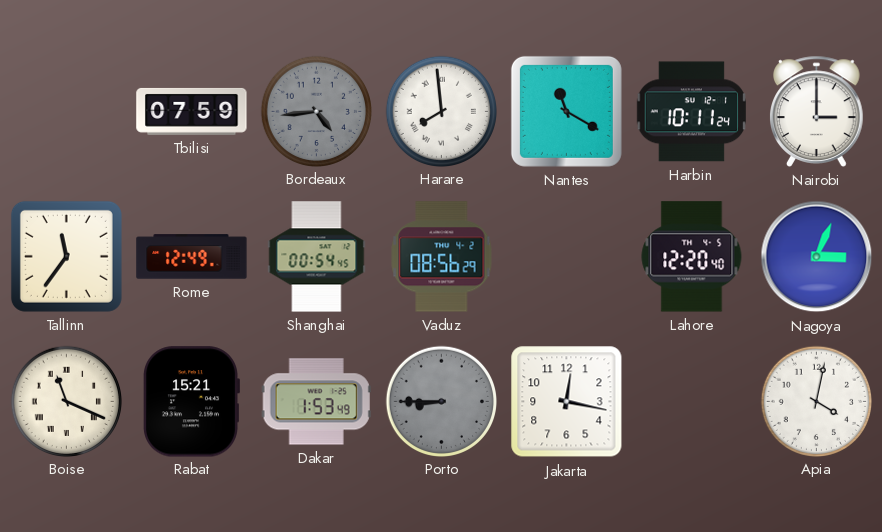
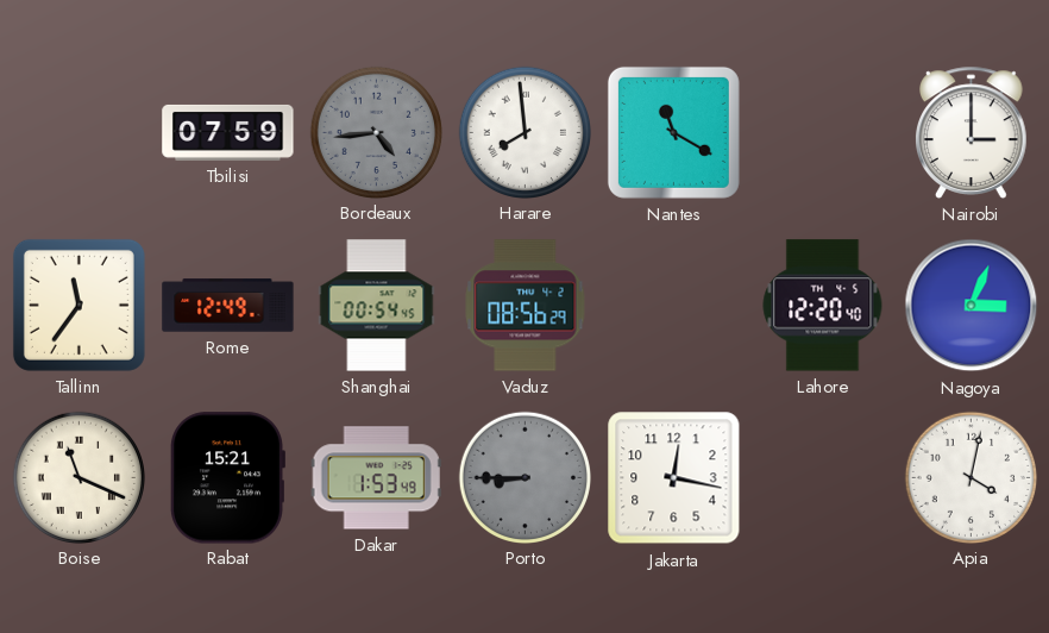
Harbin: 10:11 -> none (691, 112)
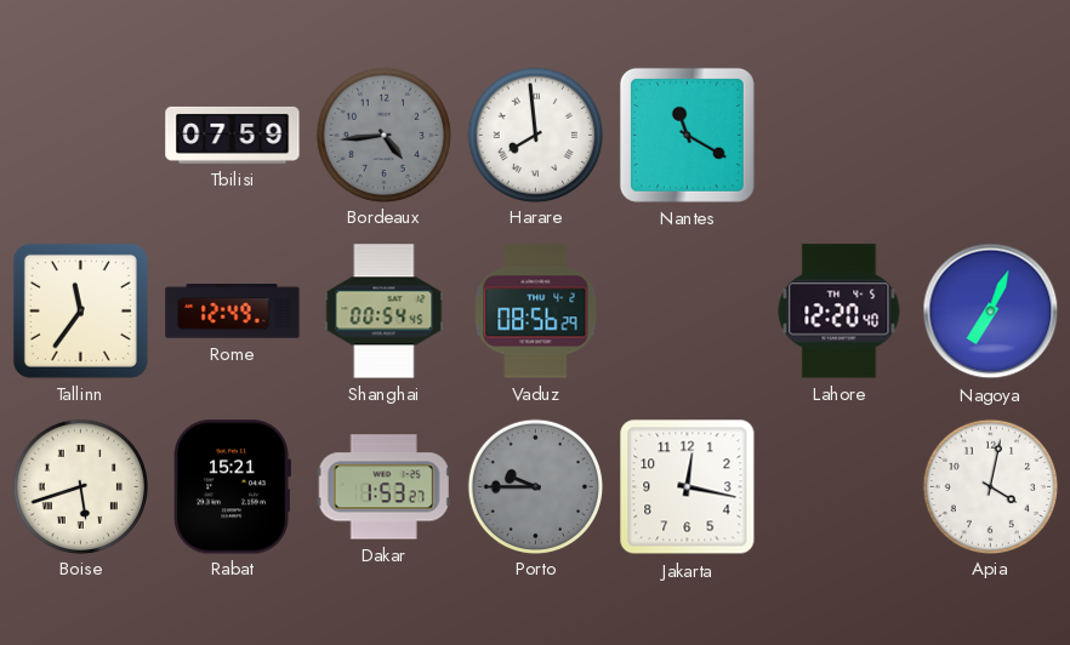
Nairobi: 3:00 -> none (972, 132)
Nagoya: 3:04 -> 7:04 (991, 312)
Boise: 11:19 -> 5:42 (80, 486)
Dakar: 1:53:49 -> 1:53:27 (383, 487)
Porto: 8:45 -> 9:45 (535, 486)
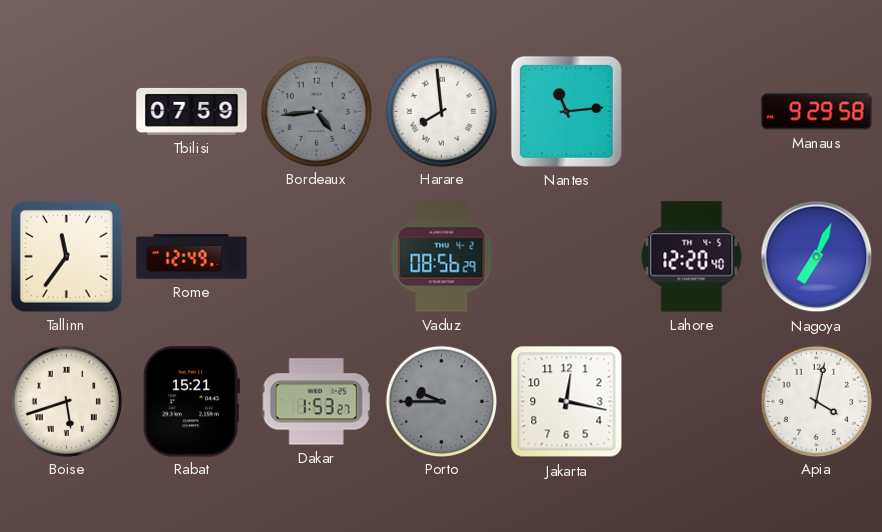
Nantes: 11:20 -> 11:14 (566, 111)
Manaus: none -> 9:29 (817, 112)
Shanghai: 00:54 -> none (385, 312)
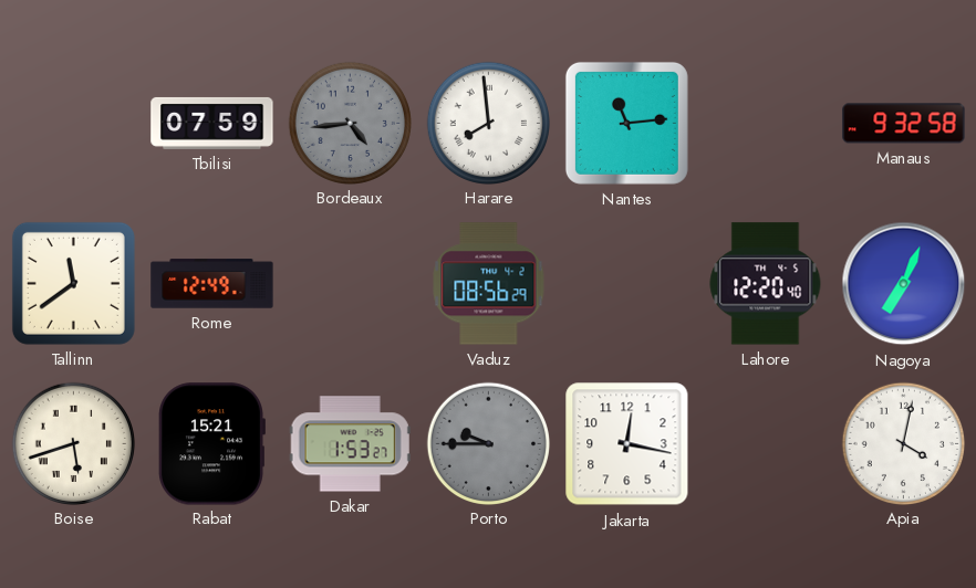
Manaus: 9:29 -> 9:32 (904, 124)
Tallinn: 11:36 -> 11:39 (73, 283)
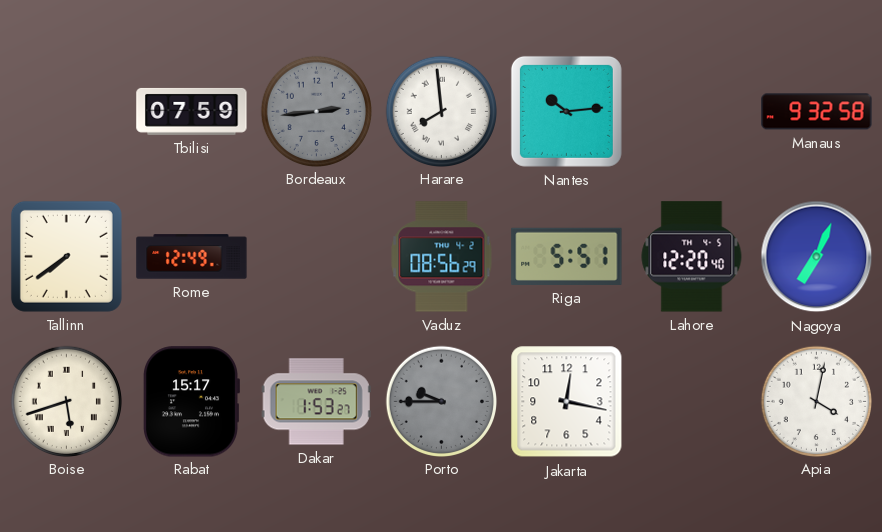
Bordeaux: 4:44 -> 2:44 (316, 111)
Nantes: 11:14 -> 10:14 (566, 111)
Tallinn: 11:39 -> 7:39 (66, 256)
Riga: none -> 5:51 (567, 256)
Rabat: 15:21 -> 15:17 (191, 402)
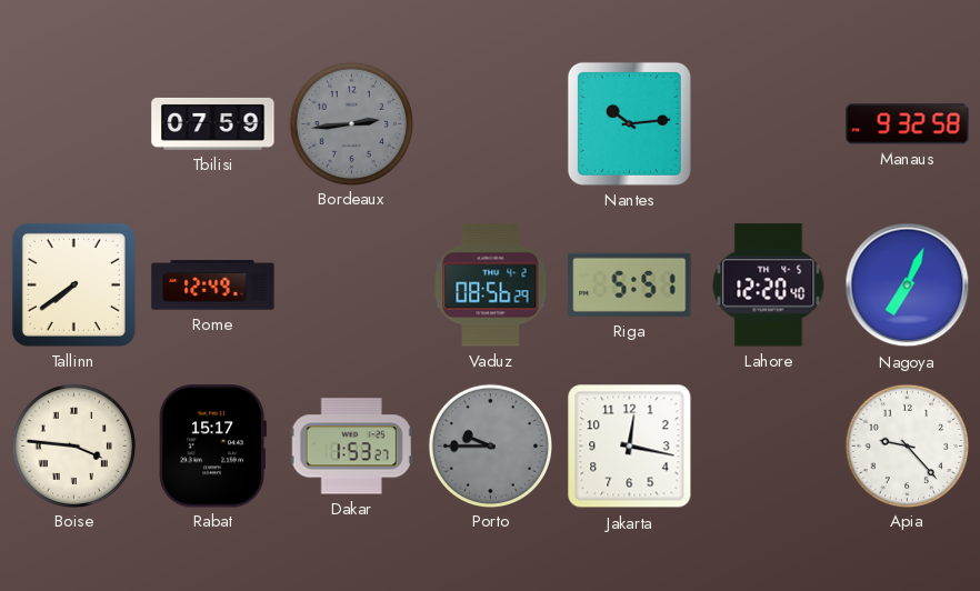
Harare: 7:59 -> none (441, 111)
Boise: 5:42 -> 3:46 (73, 445)
Apia: 4:02 -> 9:23 (907, 445)
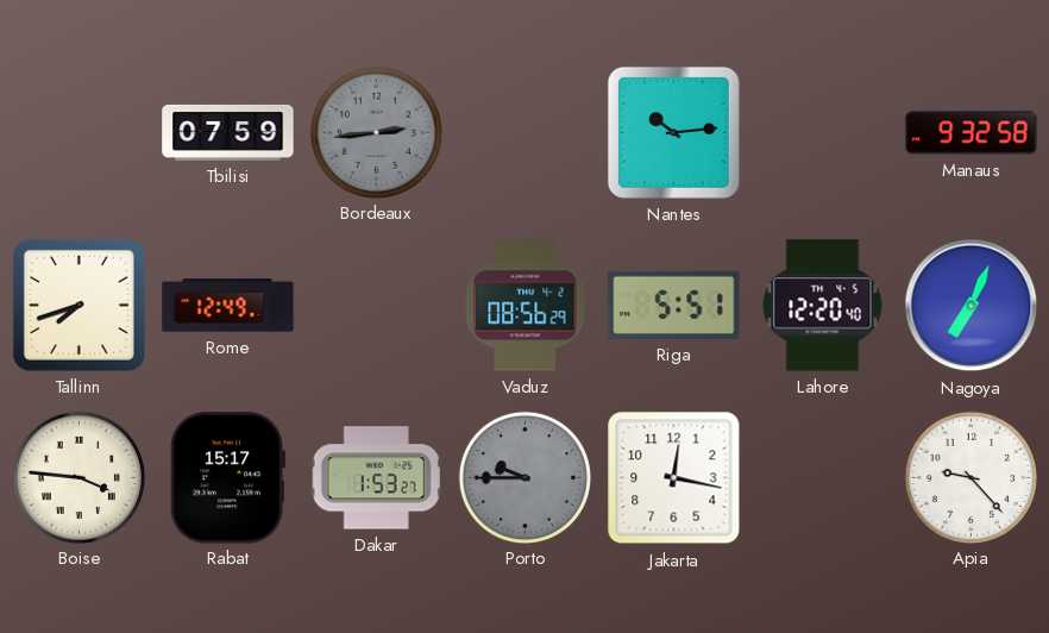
Tallinn: 7:39 -> 7:42 (78, 305)
